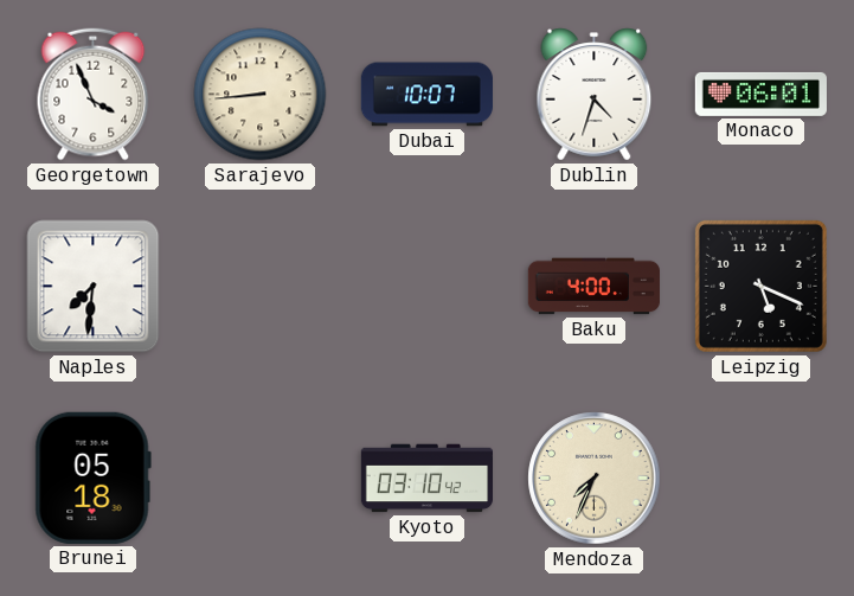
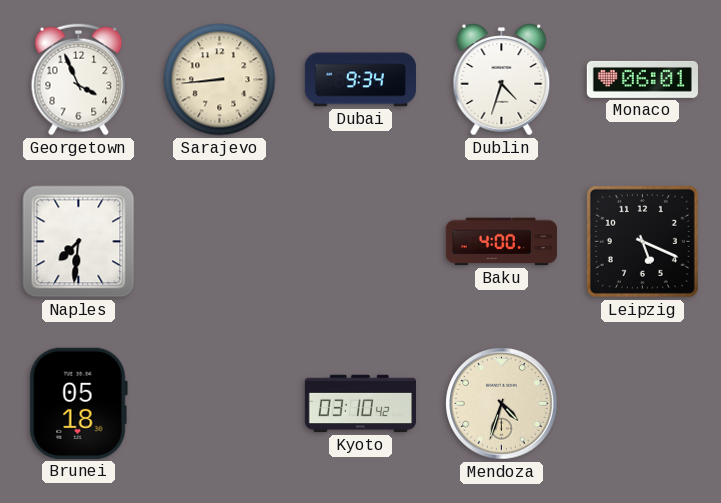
Dubai: 10:07 -> 9:34 (360, 80)
Mendoza: 7:34 -> 4:33 (502, 404)
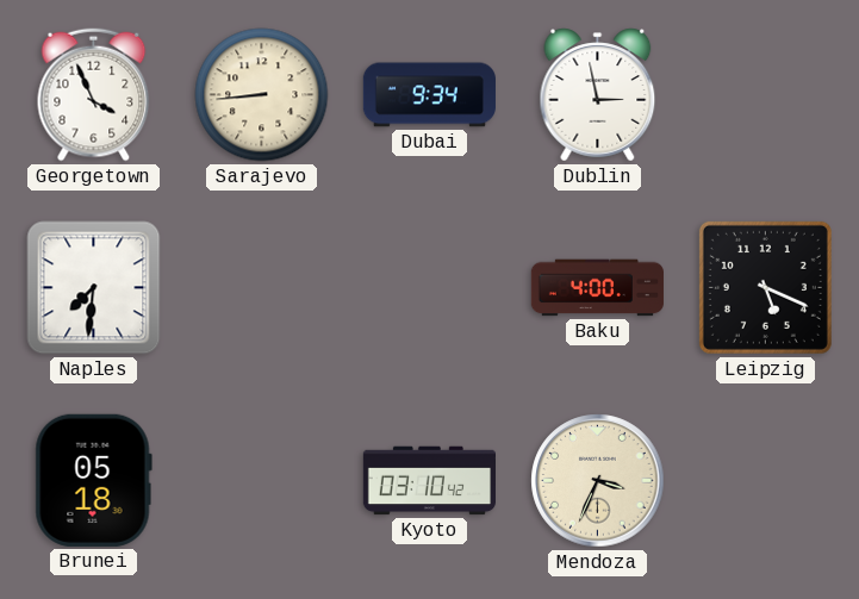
Dublin: 4:33 -> 2:58 (598, 95)
Monaco: 06:01 -> none (642, 79)
Mendoza: 4:33 -> 3:34 (598, 481)
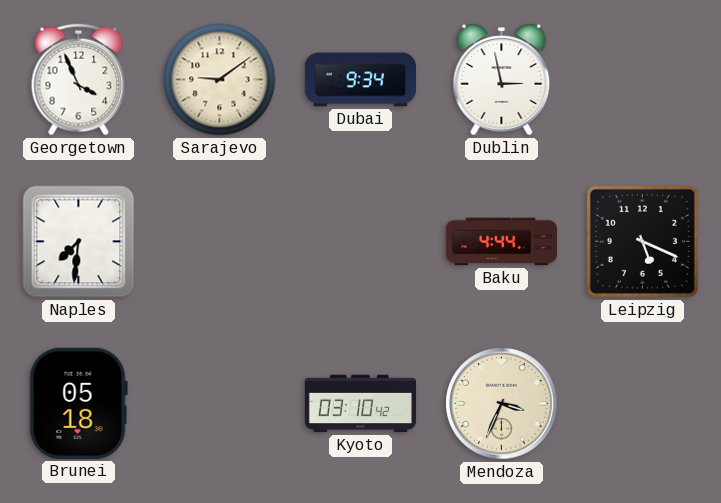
Sarajevo: 8:44 -> 9:09 (220, 80)
Baku: 4:00 -> 4:44 (501, 242)
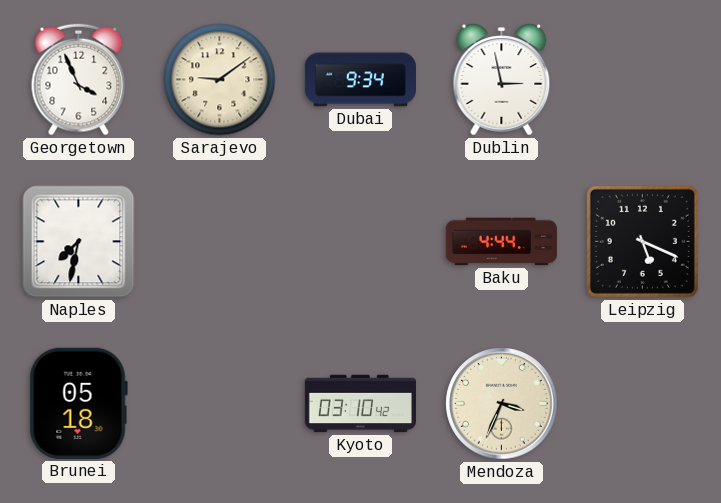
Naples: 7:31 -> 7:32 (79, 242)
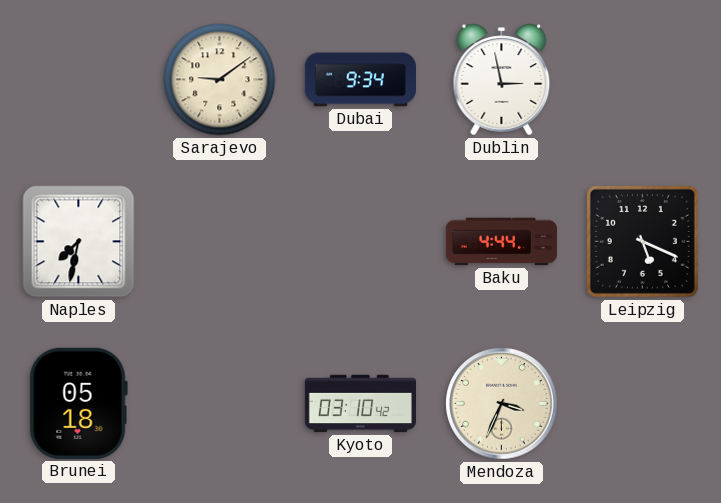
Georgetown: 3:56 -> none (79, 80)
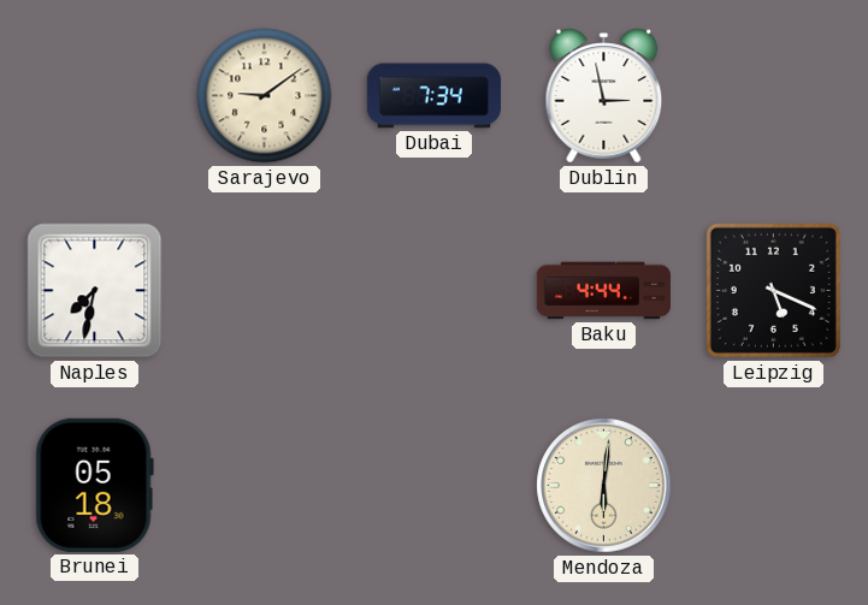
Dubai: 9:34 -> 7:34 (433, 96)
Kyoto: 03:10 -> none (360, 404)
Mendoza: 3:34 -> 6:01 (604, 486)
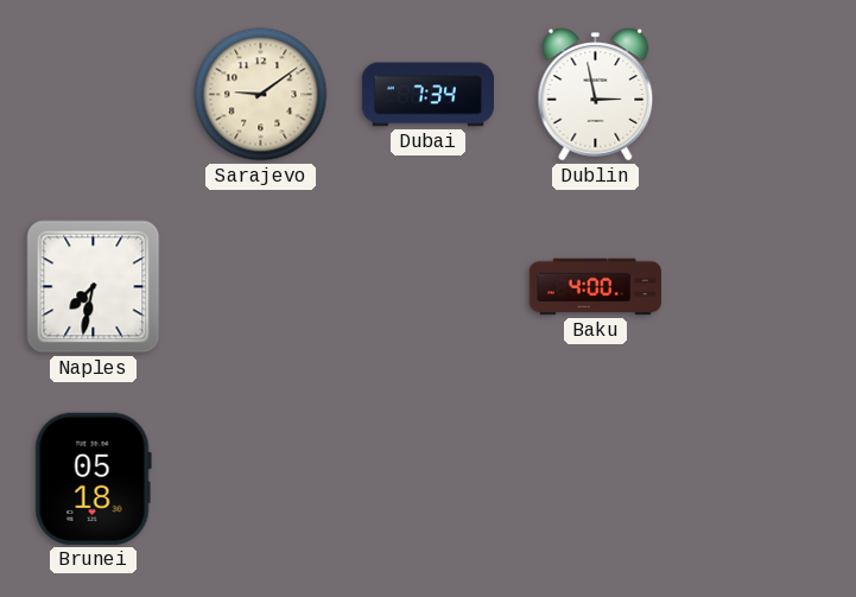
Baku: 4:44 -> 4:00 (595, 287)
Leipzig: 5:19 -> none (773, 290)
Mendoza: 6:01 -> none (604, 486)
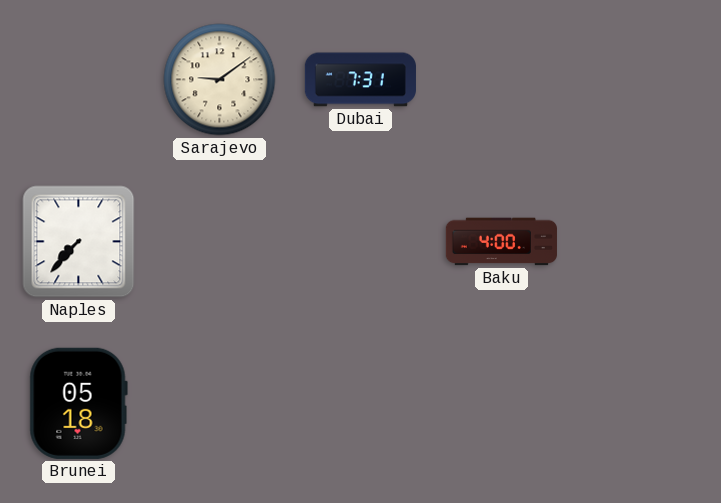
Dubai: 7:34 -> 7:31 (360, 80)
Dublin: 2:58 -> none (596, 95)
Naples: 7:32 -> 7:37 (79, 242)
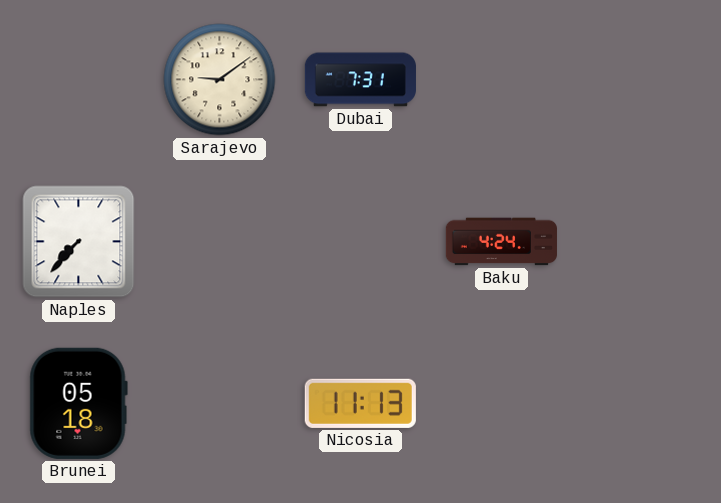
Baku: 4:00 -> 4:24 (501, 242)
Nicosia: none -> 11:13 (360, 403)
